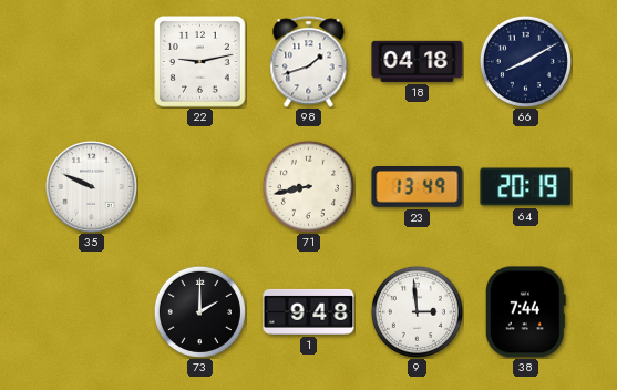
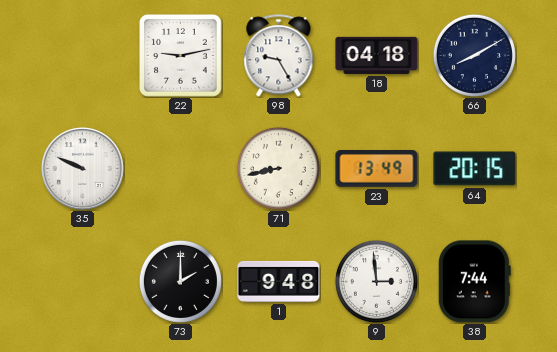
98: 1:42 -> 9:25 (279, 56)
64: 20:19 -> 20:15 (475, 169)
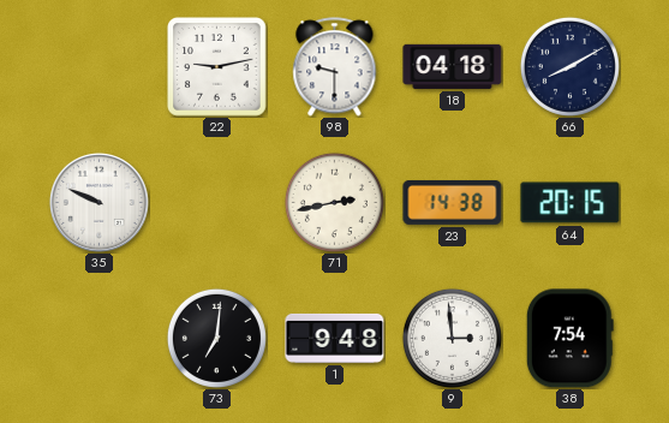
98: 9:25 -> 9:30 (335, 67)
71: 8:43 -> 2:43 (334, 202)
23: 13:49 -> 14:38 (453, 203)
73: 2:00 -> 7:01 (216, 338)
38: 7:44 -> 7:54 (569, 339)
